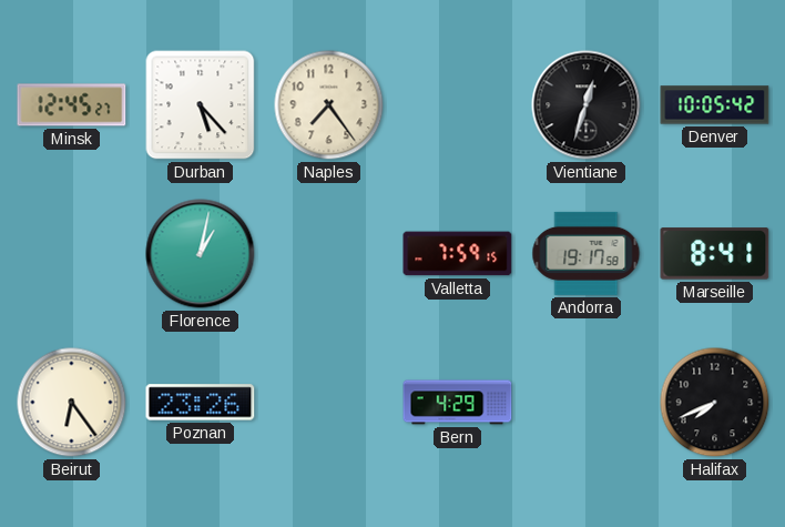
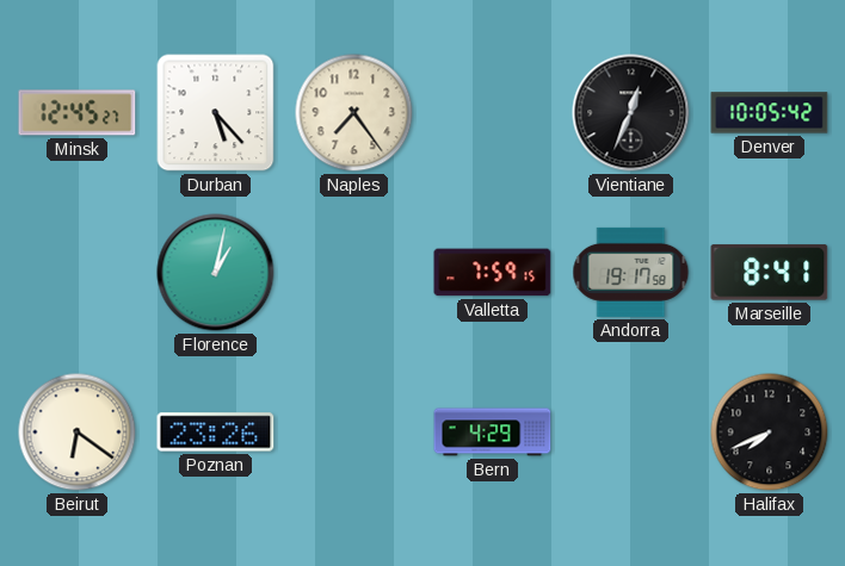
Vientiane: 12:33 -> 12:34 (631, 113)
Beirut: 6:24 -> 6:21 (78, 433)
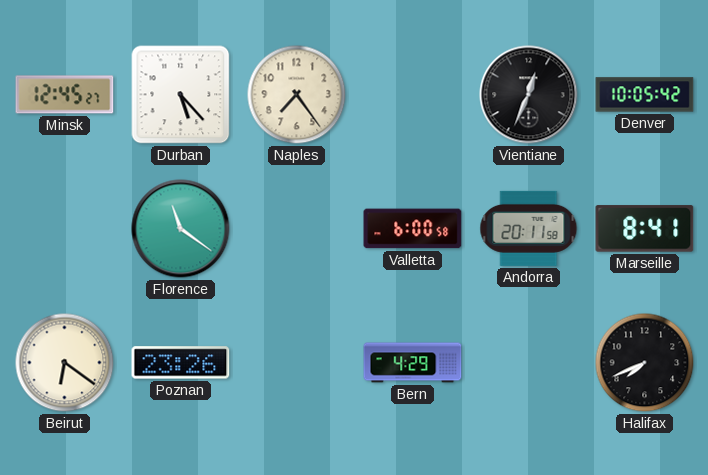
Florence: 1:02 -> 11:21 (181, 229)
Valletta: 7:59 -> 6:00 (413, 229)
Andorra: 19:17 -> 20:11 (529, 228)
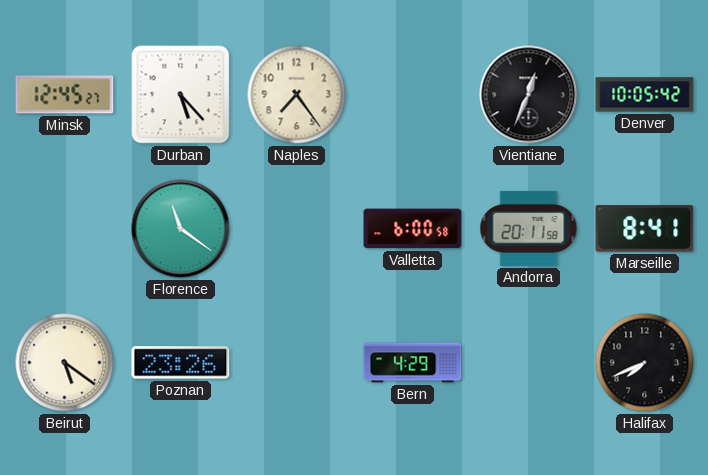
Beirut: 6:21 -> 5:21 (65, 363)
